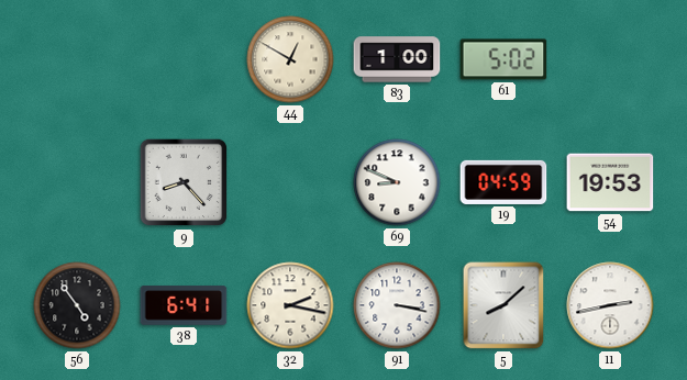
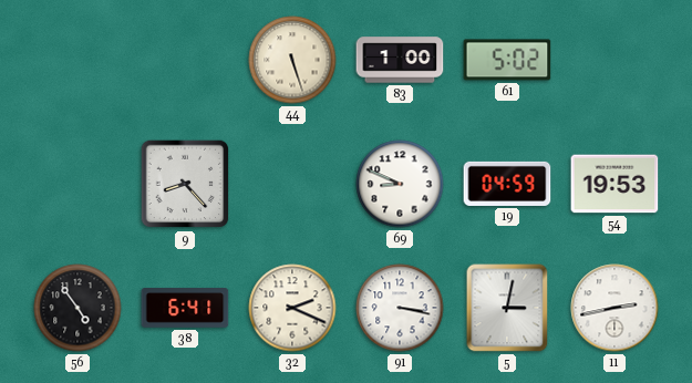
44: 12:50 -> 5:27 (292, 60)
32: 2:17 -> 2:19 (292, 308)
5: 8:08 -> 3:02 (507, 308)
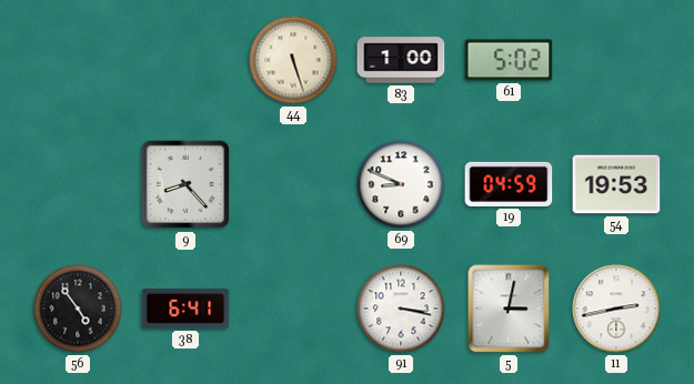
32: 2:19 -> none (292, 308)
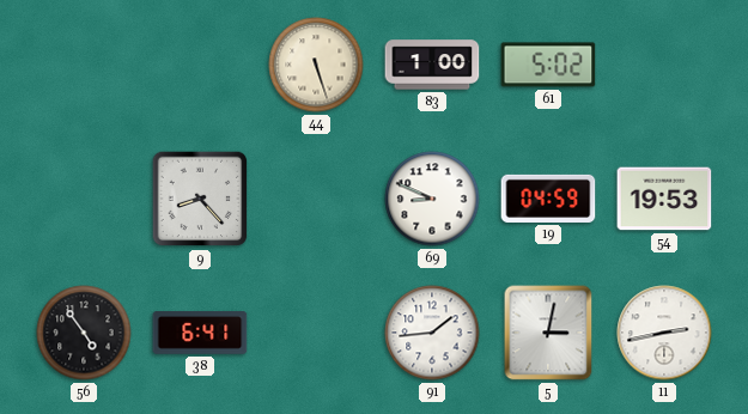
91: 3:17 -> 1:44 (432, 333)
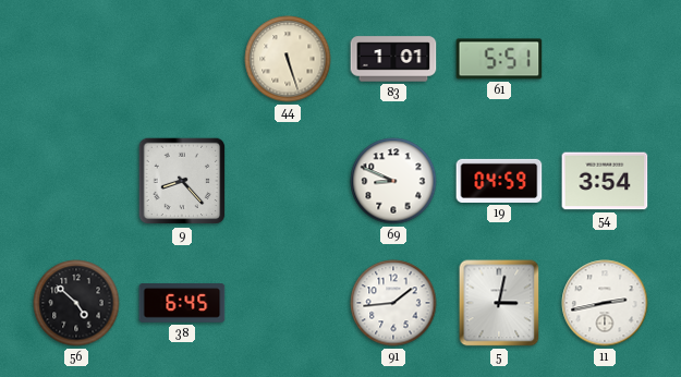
83: 1:00 -> 1:01 (393, 59)
61: 5:02 -> 5:51 (499, 59)
54: 19:53 -> 3:54 (605, 181)
56: 4:54 -> 4:52 (76, 303)
38: 6:41 -> 6:45 (182, 303)
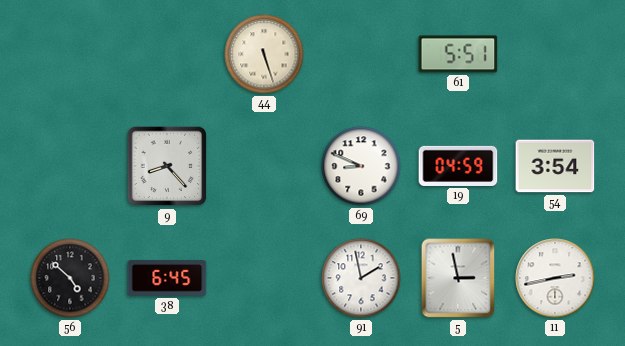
83: 1:01 -> none (393, 59)
91: 1:44 -> 1:58 (361, 278)
5: 3:02 -> 2:58 (458, 278)
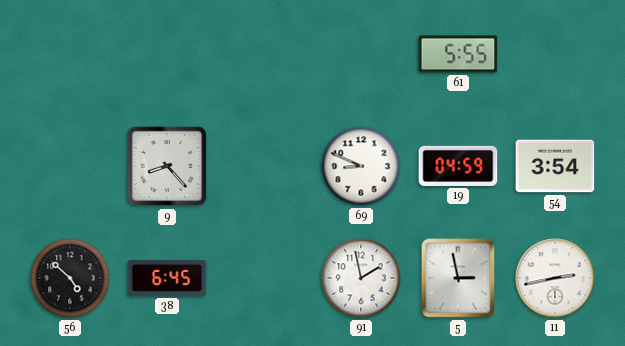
44: 5:27 -> none (264, 54)
61: 5:51 -> 5:55 (458, 54)
